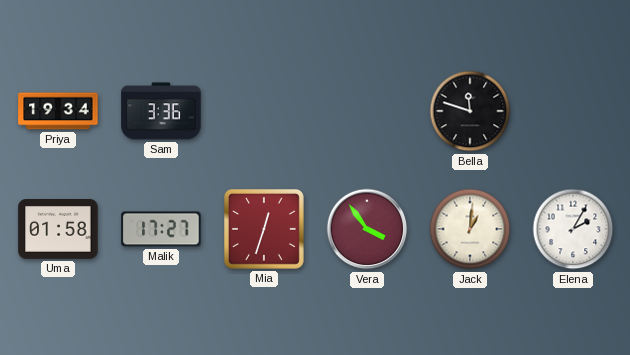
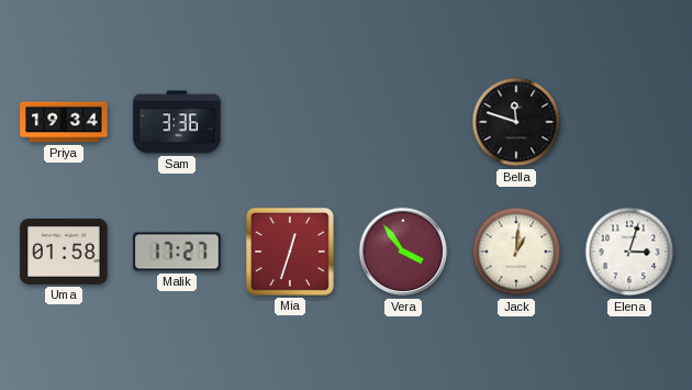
Elena: 2:05 -> 3:03 (629, 252)
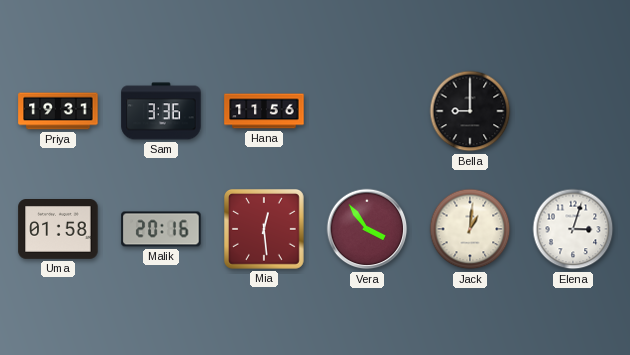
Priya: 19:34 -> 19:31 (58, 111)
Hana: none -> 11:56 (264, 111)
Bella: 11:48 -> 9:00 (470, 111)
Malik: 17:27 -> 20:16 (161, 229)
Mia: 12:33 -> 12:29 (265, 230)
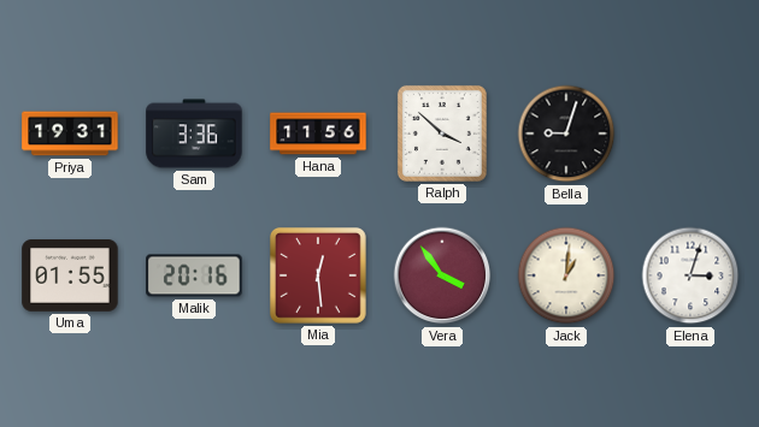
Ralph: none -> 3:52 (442, 134)
Bella: 9:00 -> 9:03 (566, 134)
Uma: 01:58 -> 01:55 (70, 277)
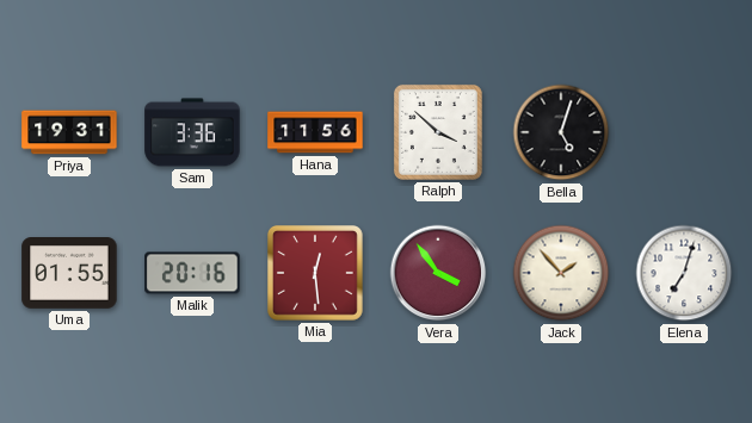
Bella: 9:03 -> 5:03 (561, 132)
Jack: 1:01 -> 1:53 (561, 273)
Elena: 3:03 -> 7:03 (684, 273)
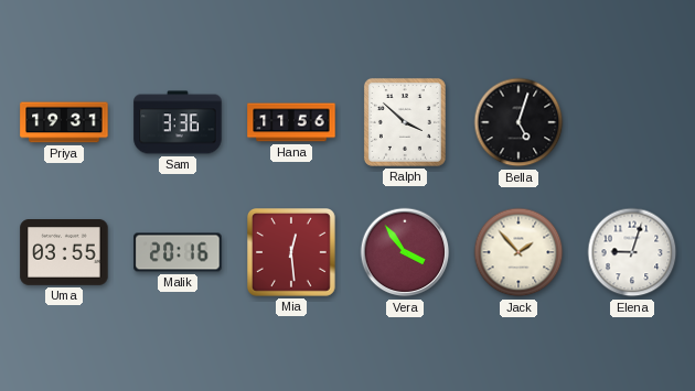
Uma: 01:55 -> 03:55 (64, 253)
Elena: 7:03 -> 9:03 (632, 252)
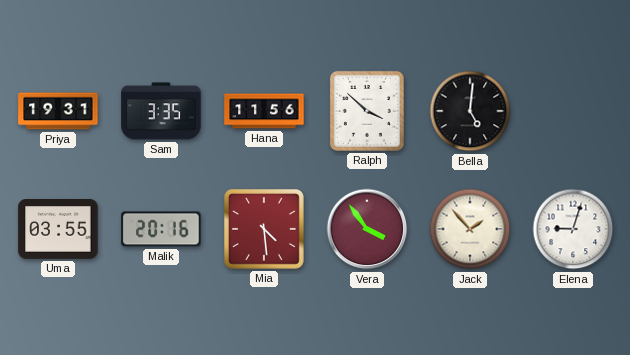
Sam: 3:36 -> 3:35 (161, 111)
Bella: 5:03 -> 5:01 (470, 111)
Mia: 12:29 -> 4:29 (265, 230)
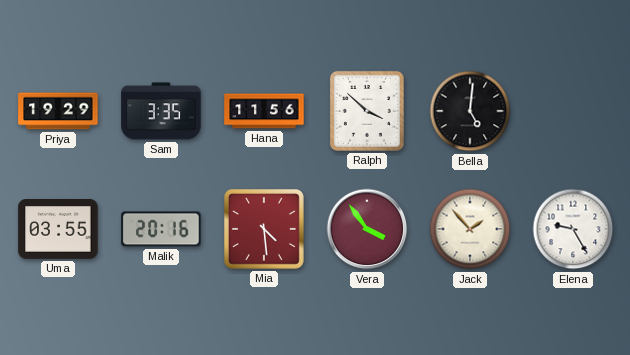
Priya: 19:31 -> 19:29 (58, 111)
Elena: 9:03 -> 9:25 (573, 229)
